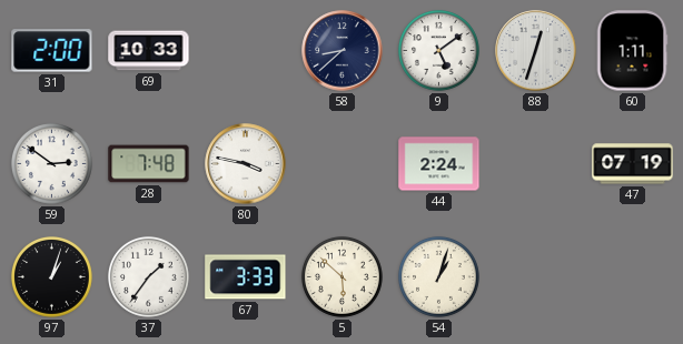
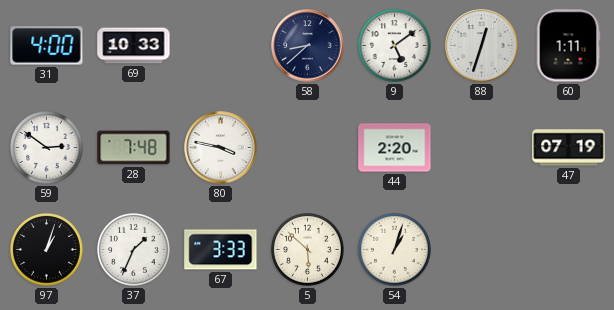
31: 2:00 -> 4:00 (47, 46)
44: 2:24 -> 2:20 (395, 148)
37: 1:36 -> 1:34 (134, 249)
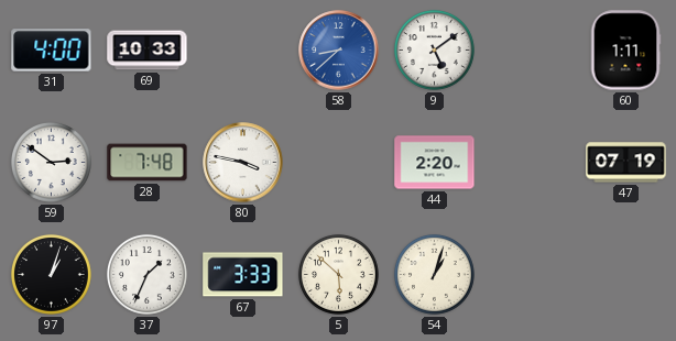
58 dial: navy -> blue (339, 51)
88: 12:33 -> none (482, 46)
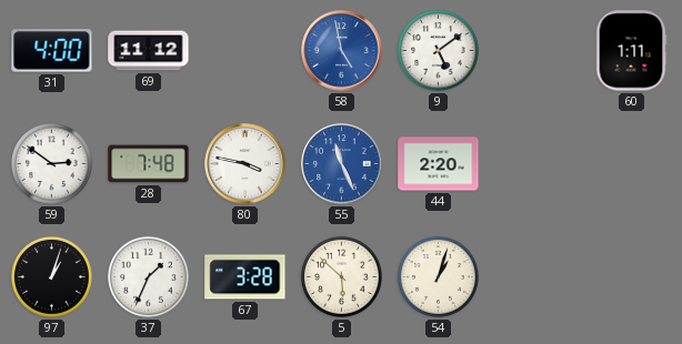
69: 10:33 -> 11:12 (149, 51)
58: 8:38 -> 4:58 (342, 51)
55: none -> 11:26 (342, 164)
47: 07:19 -> none (626, 163)
67: 3:33 -> 3:28 (245, 277)
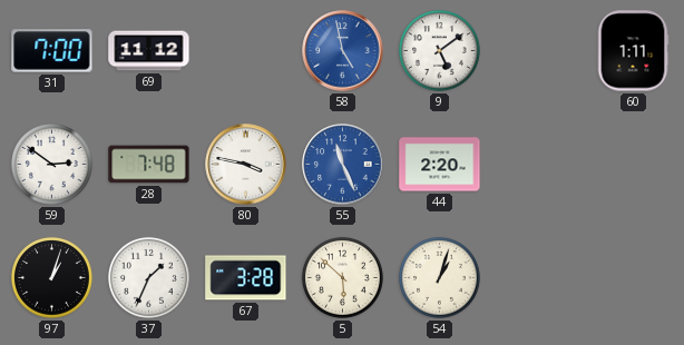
31: 4:00 -> 7:00 (52, 51)
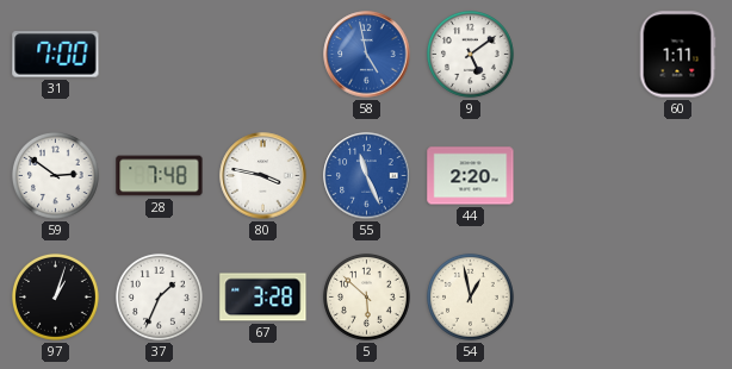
69: 11:12 -> none (149, 51)
54: 1:03 -> 12:58 (471, 296)
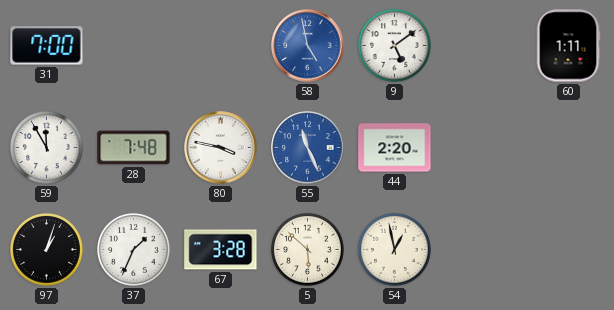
59: 2:51 -> 11:55 (47, 147)
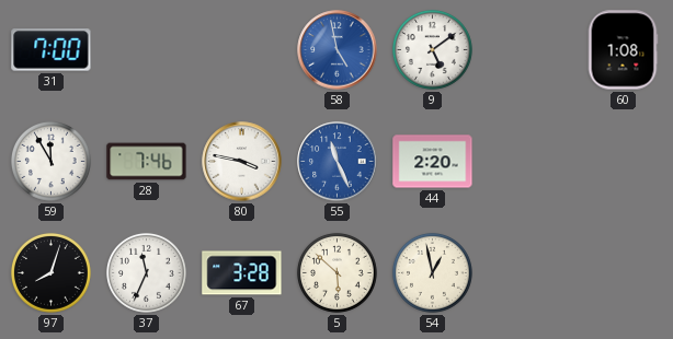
60: 1:11 -> 1:08 (623, 50)
28: 7:48 -> 7:46 (147, 162)
97: 1:03 -> 8:03 (52, 272)
37: 1:34 -> 11:34 (147, 272)
